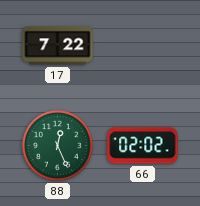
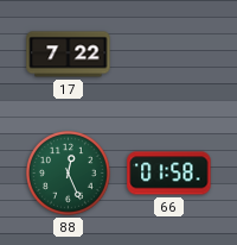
66: 02:02 -> 01:58 (169, 174)
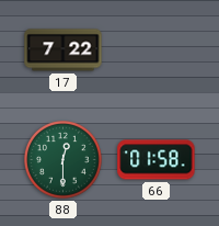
88: 12:26 -> 12:30 (64, 160)
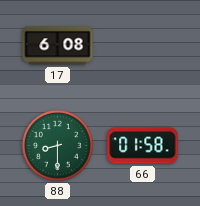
17: 7:22 -> 6:08 (58, 46)
88: 12:30 -> 8:30 (58, 146)
